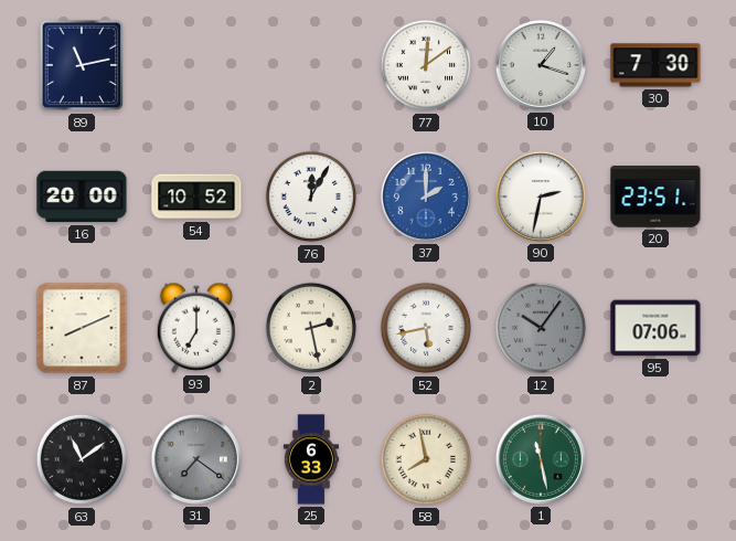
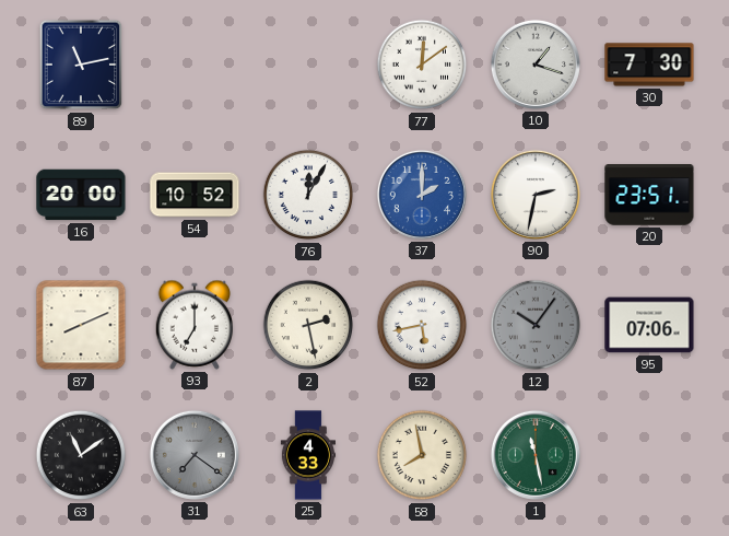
25: 6:33 -> 4:33 (307, 455)
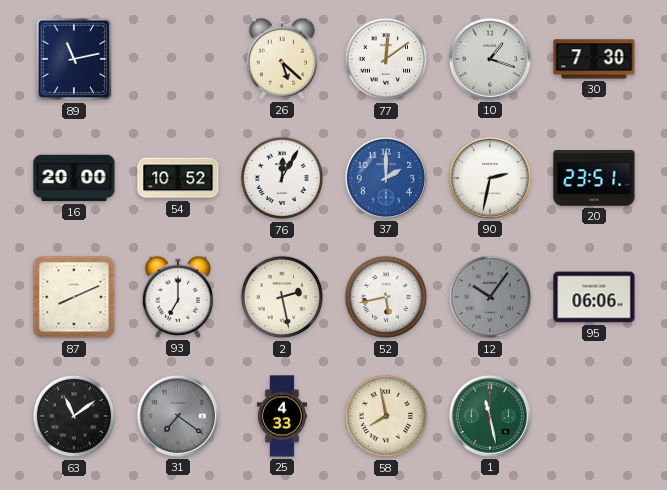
26: none -> 5:22 (281, 59)
95: 07:06 -> 06:06 (594, 297)
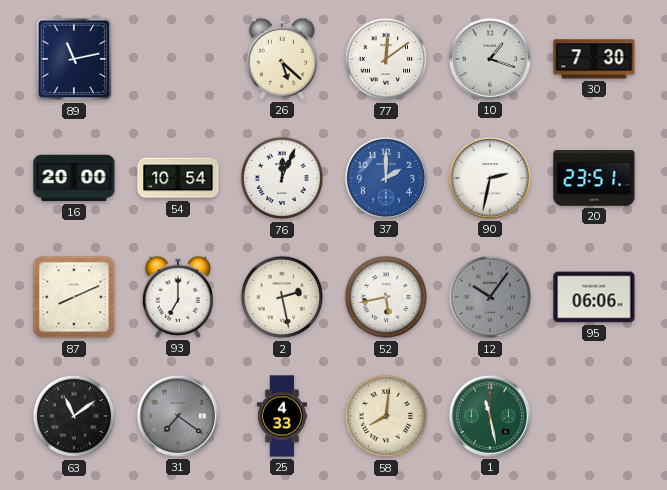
54: 10:52 -> 10:54 (178, 178)
76: 12:05 -> 12:04 (282, 178)
58: 7:58 -> 8:01 (386, 416)
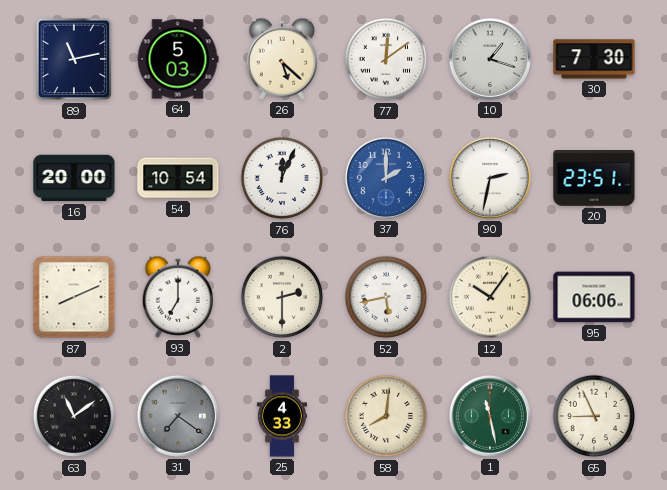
64: none -> 5:03 (178, 59)
2: 2:28 -> 2:30 (282, 297)
12 dial: grey -> cream (490, 297)
65: none -> 8:56 (594, 416)
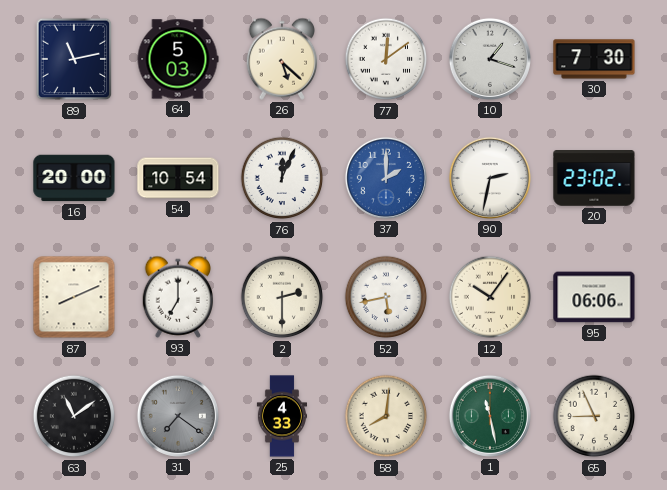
20: 23:51 -> 23:02 (594, 179)
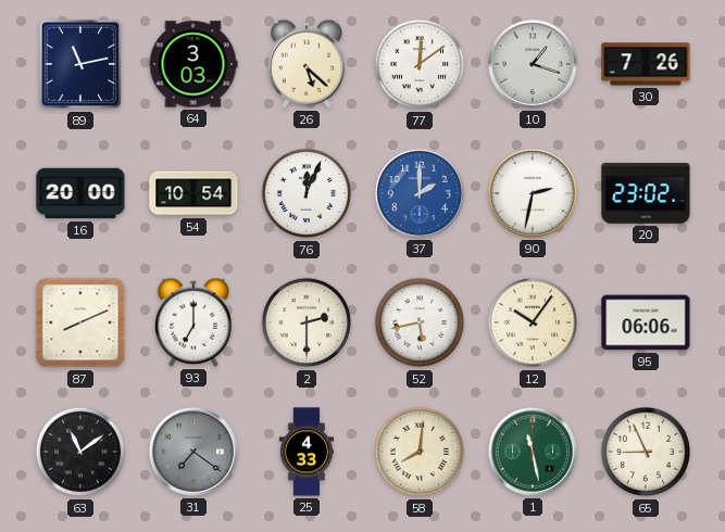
64: 5:03 -> 3:03 (193, 64)
30: 7:30 -> 7:26 (646, 64)
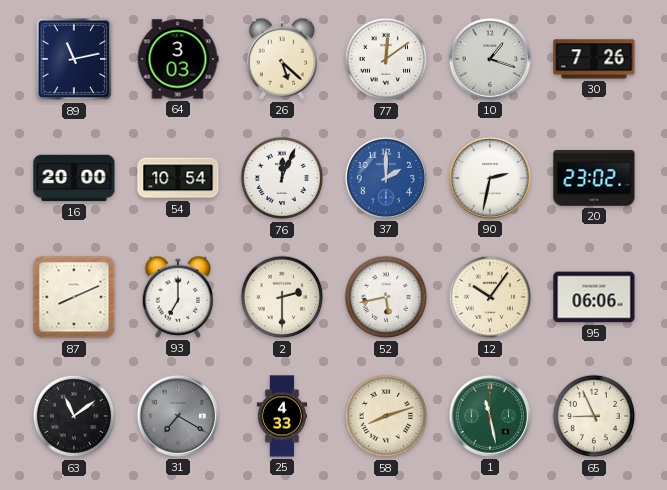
31: 7:21 -> 7:20 (178, 416)
58: 8:01 -> 8:12 (386, 416)
